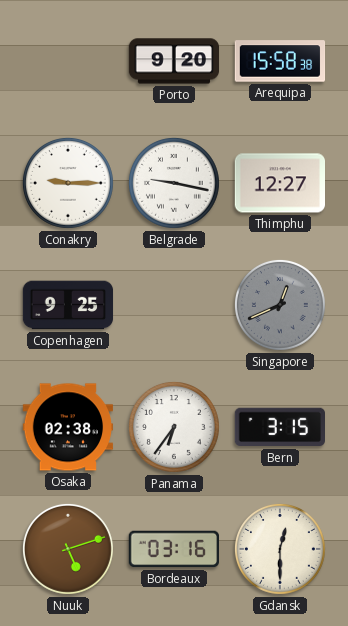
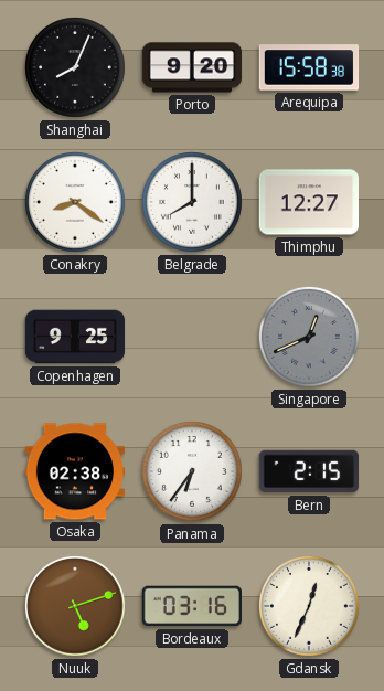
Shanghai: none -> 8:04 (75, 67)
Conakry: 9:15 -> 8:21 (75, 202)
Belgrade: 9:17 -> 8:00 (192, 202)
Bern: 3:15 -> 2:15 (308, 471)
Gdansk: 12:30 -> 12:34 (309, 606)
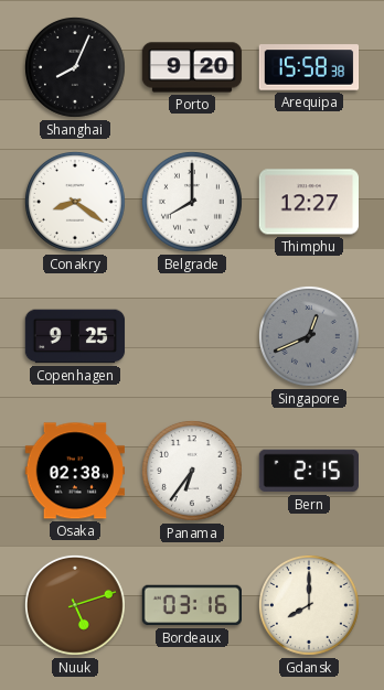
Gdansk: 12:34 -> 8:00 (309, 605)
